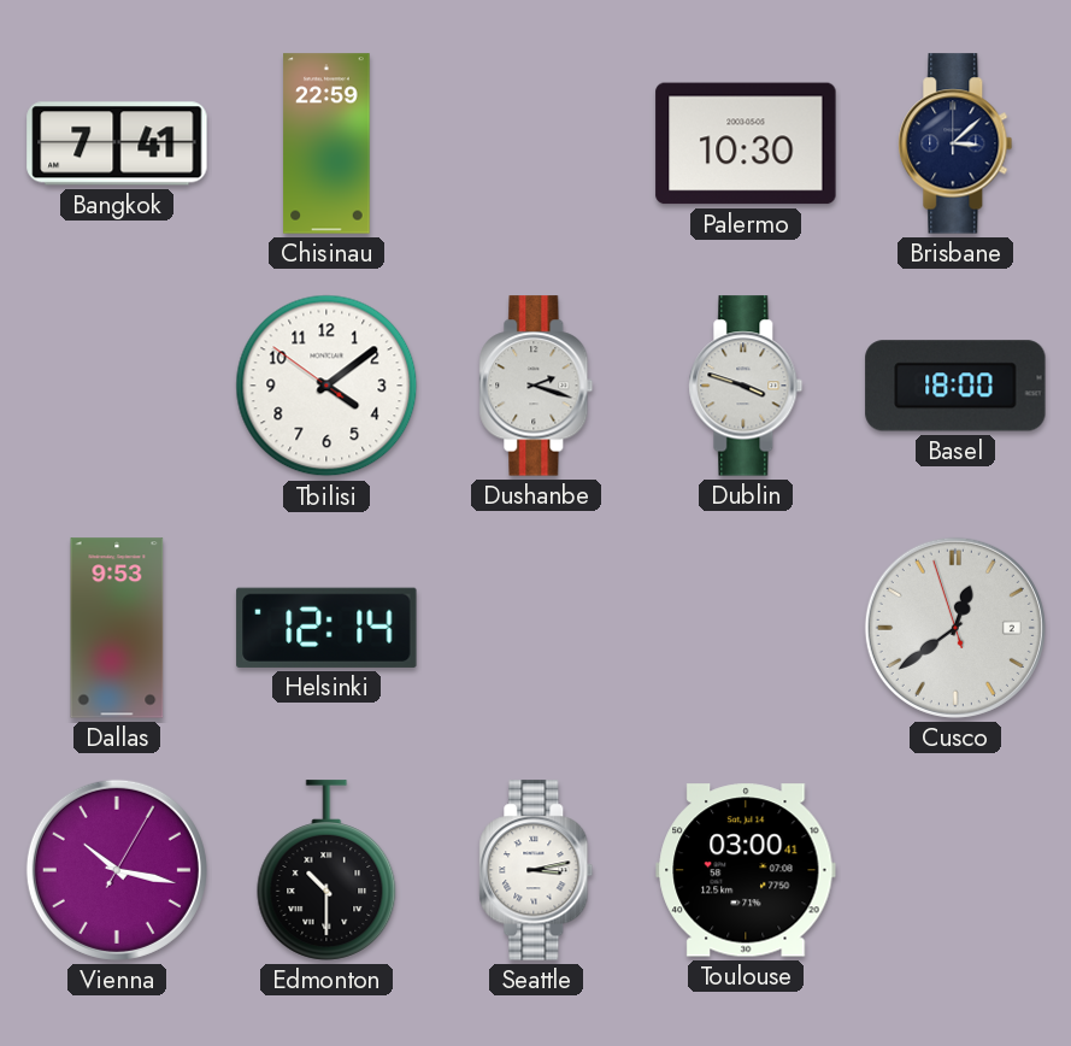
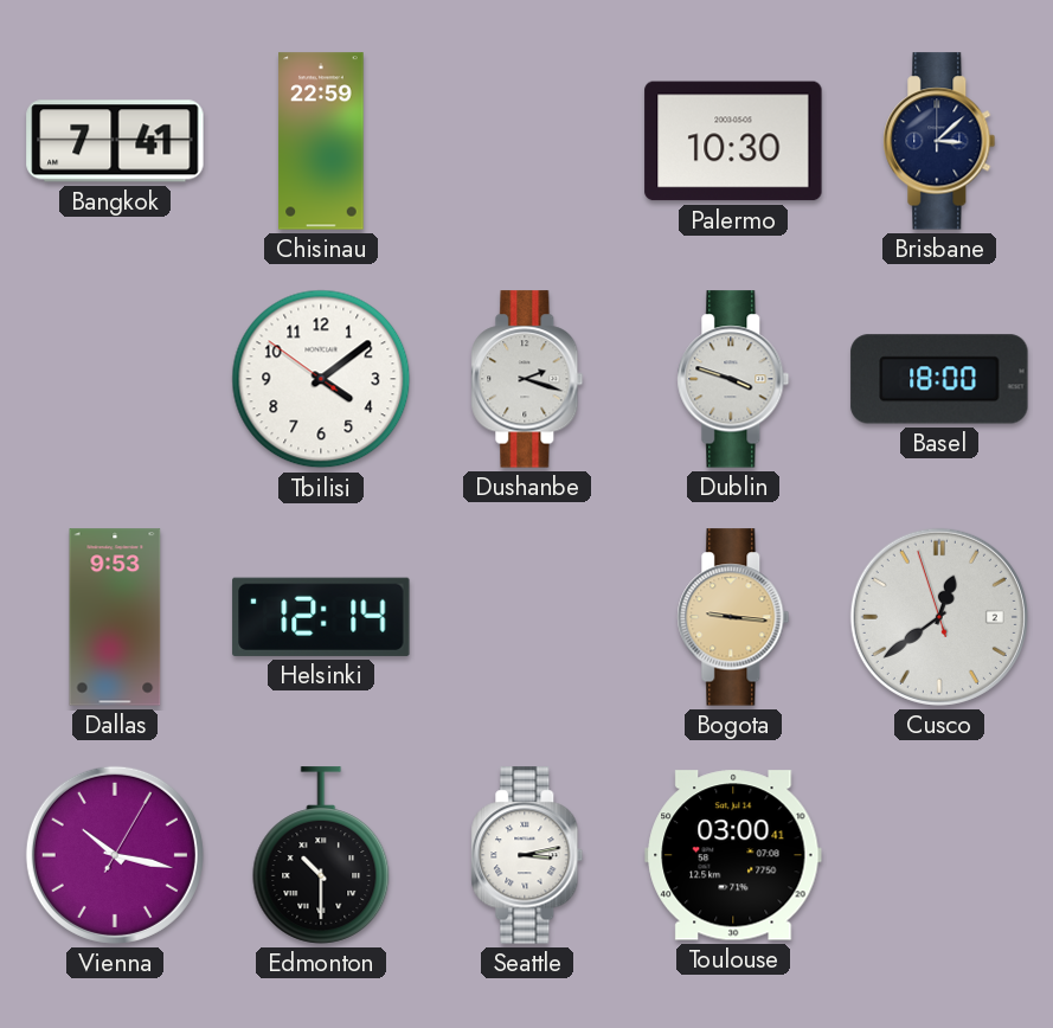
Bogota: none -> 9:16 (733, 617)
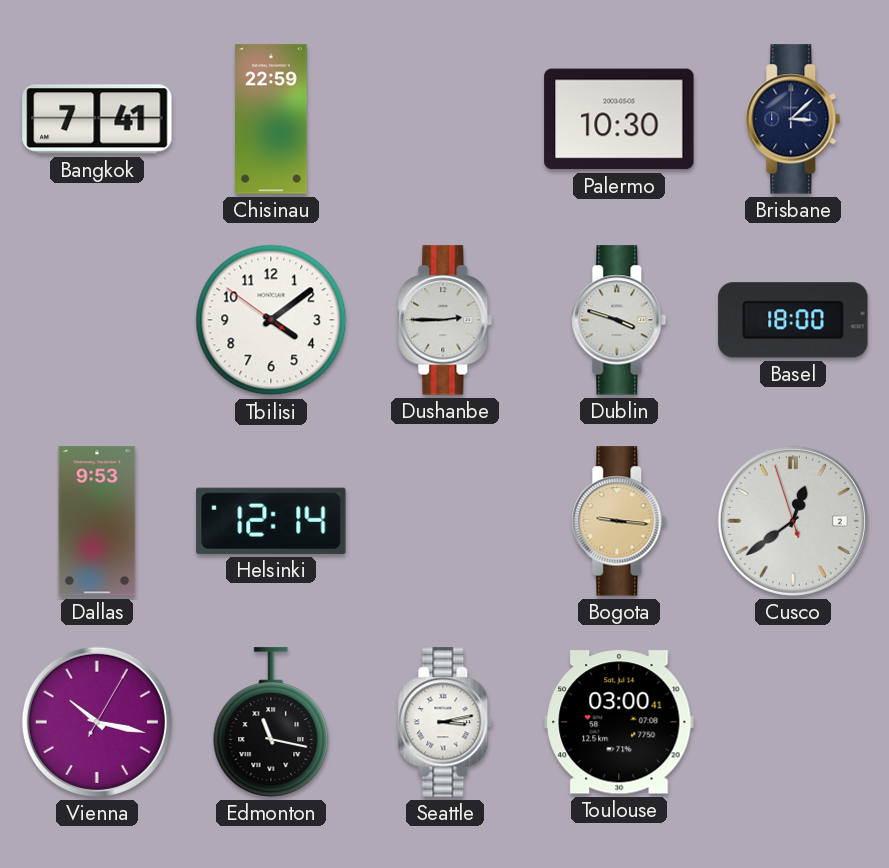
Dushanbe: 2:18 -> 2:45 (445, 320)
Edmonton: 10:30 -> 11:17 (271, 722)
